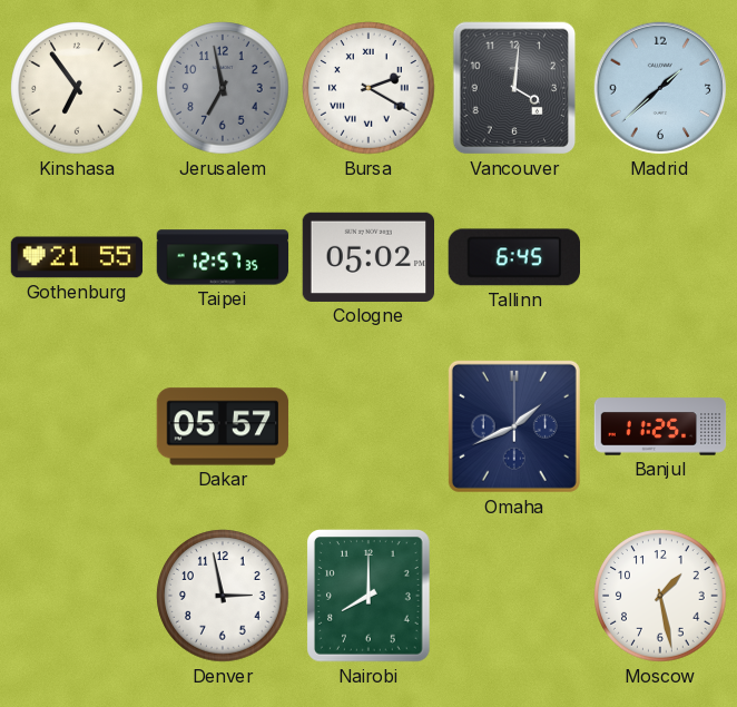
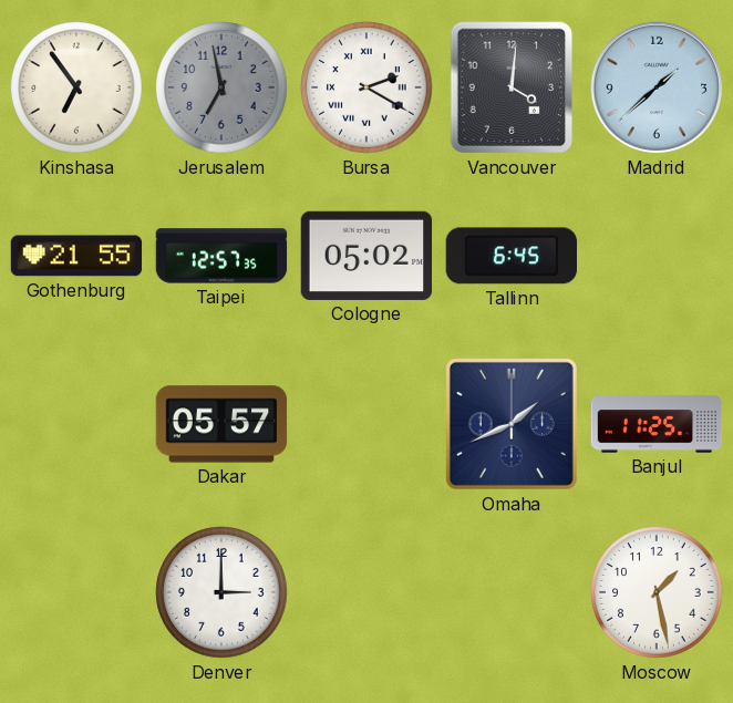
Denver: 2:58 -> 3:00 (221, 592)
Nairobi: 8:00 -> none (370, 596)
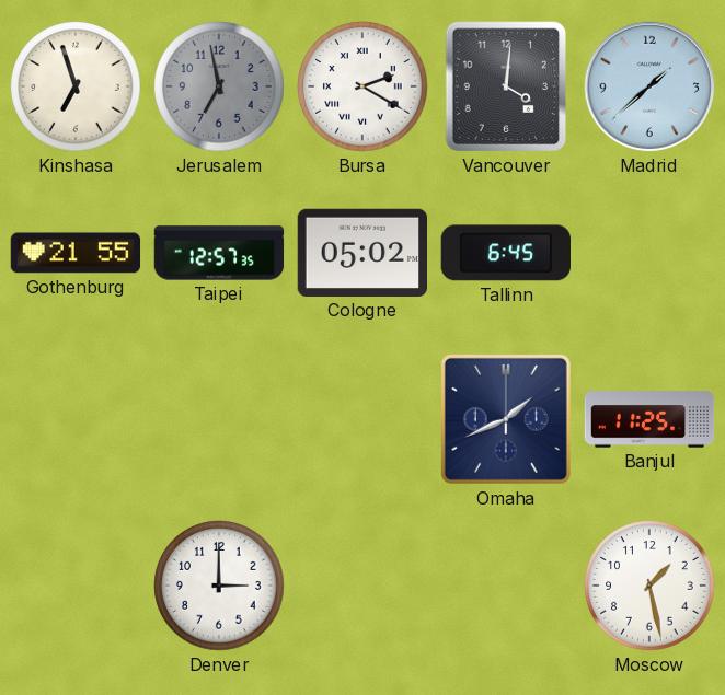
Kinshasa: 6:54 -> 6:57 (76, 86)
Dakar: 05:57 -> none (221, 424)
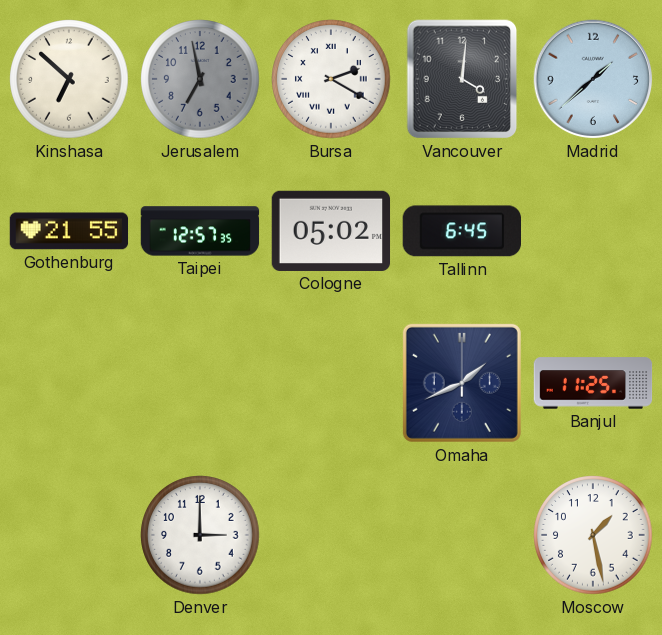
Kinshasa: 6:57 -> 6:52 (69, 79)
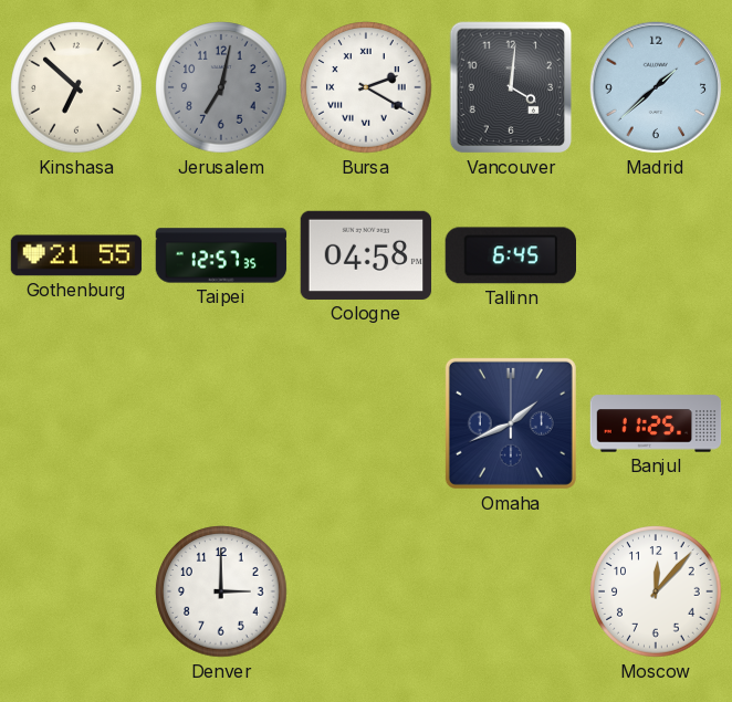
Jerusalem: 6:58 -> 7:02 (221, 87)
Cologne: 05:02 -> 04:58 (366, 255)
Moscow: 1:28 -> 12:07 (656, 591)
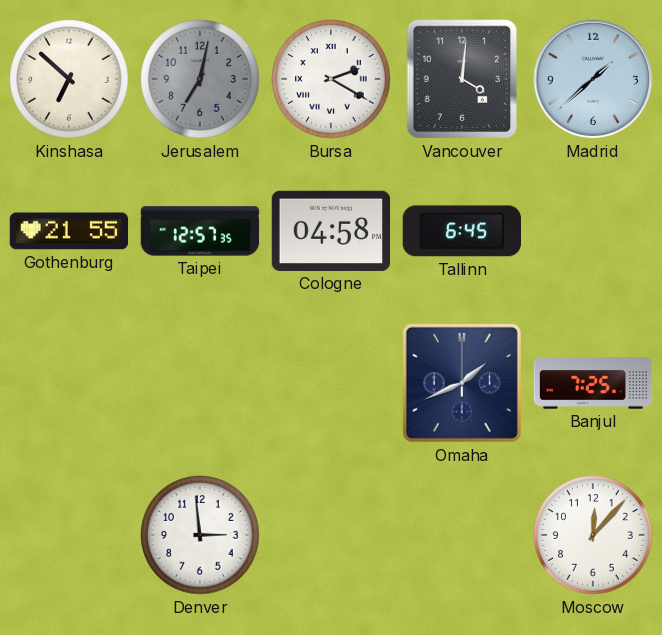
Banjul: 11:25 -> 7:25 (593, 383)
Denver: 3:00 -> 2:59 (200, 535)
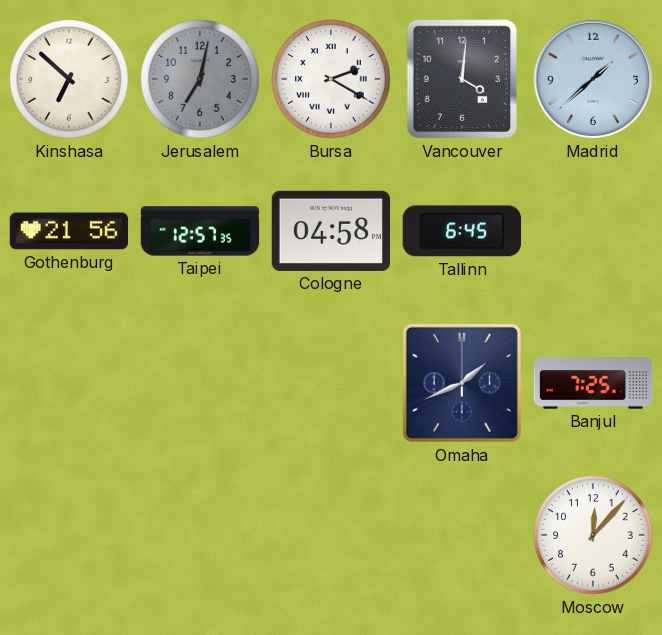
Gothenburg: 21:55 -> 21:56 (69, 231)
Denver: 2:59 -> none (200, 535)
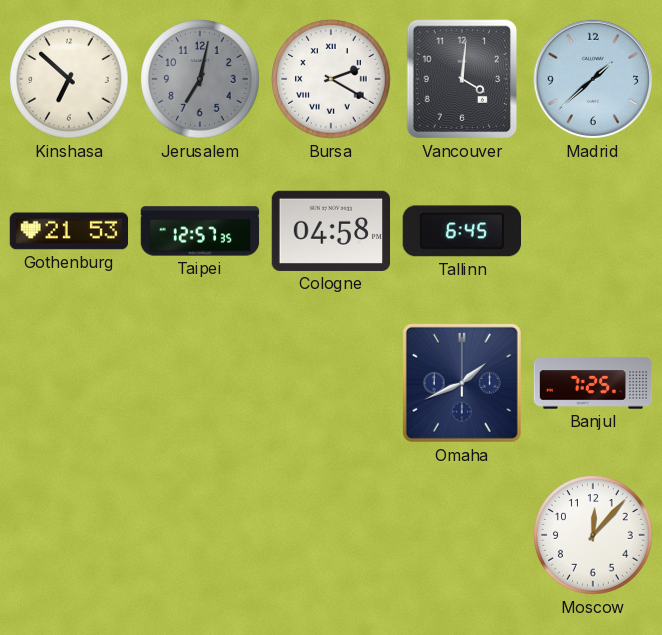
Gothenburg: 21:56 -> 21:53 (69, 231)
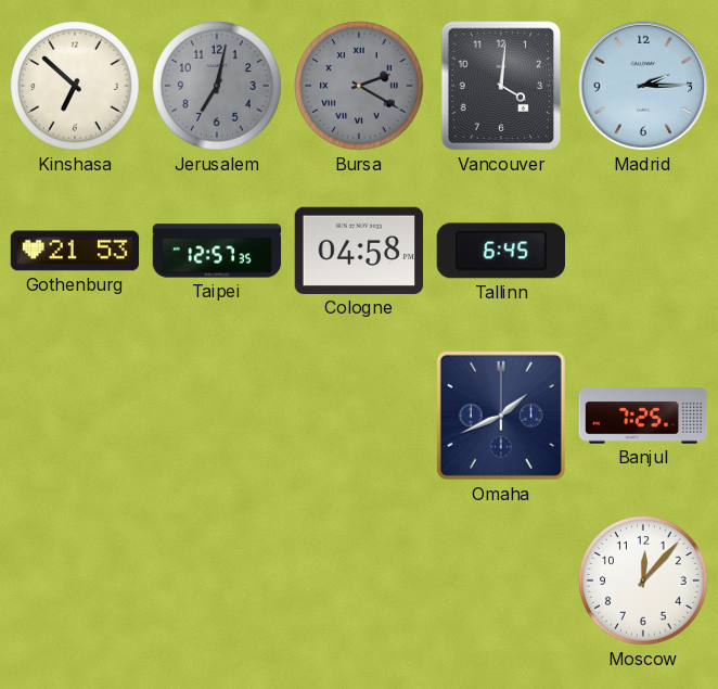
Bursa dial: white -> grey (359, 86)
Madrid: 1:38 -> 2:15 (643, 86)
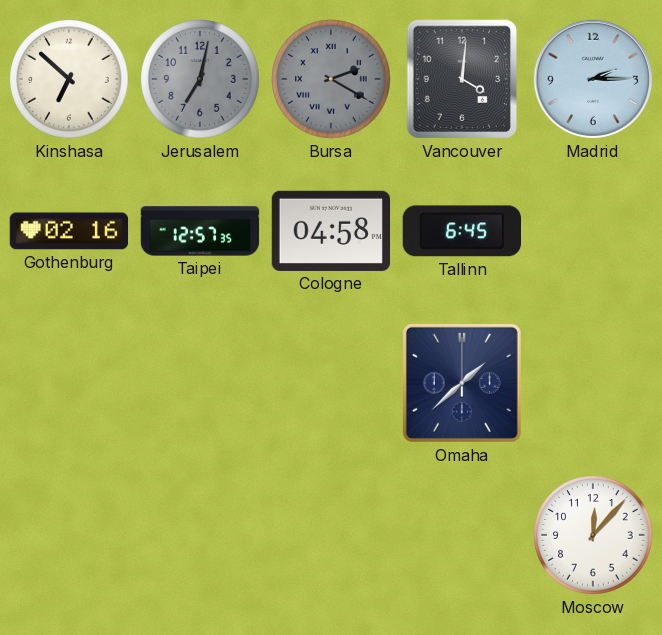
Gothenburg: 21:53 -> 02:16 (69, 231)
Omaha: 1:41 -> 1:38 (462, 383)
Banjul: 7:25 -> none (643, 416)
